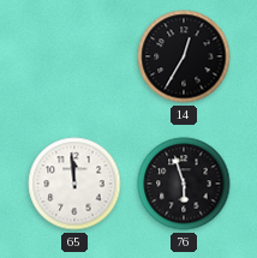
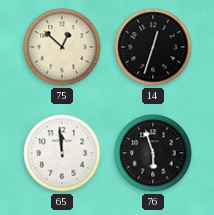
75: none -> 12:52 (62, 47)
14: 12:35 -> 12:33 (153, 47)
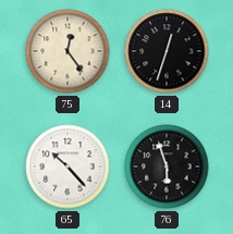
75: 12:52 -> 12:24 (68, 51)
65: 11:59 -> 10:23 (68, 167)
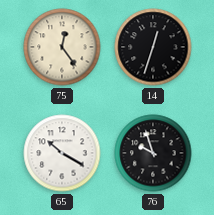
65: 10:23 -> 10:20 (62, 153)
76: 5:57 -> 9:57 (153, 153)
